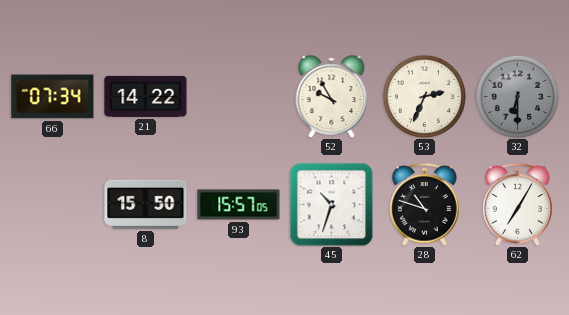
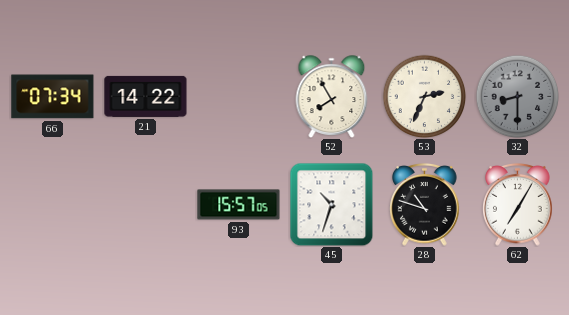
52: 9:55 -> 7:55 (332, 97)
32: 6:30 -> 8:30 (517, 96)
8: 15:50 -> none (146, 204)
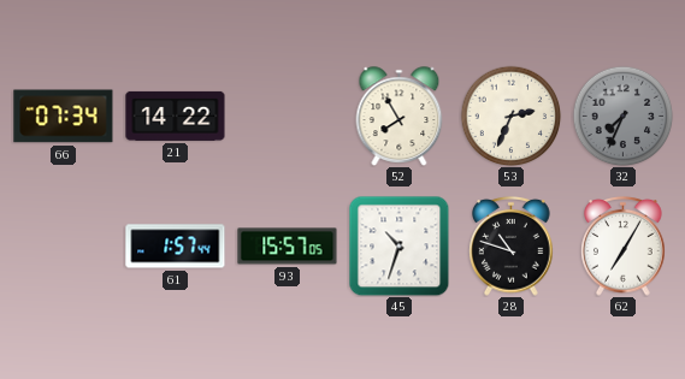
32: 8:30 -> 7:34 (622, 116)
61: none -> 1:57 (176, 247)
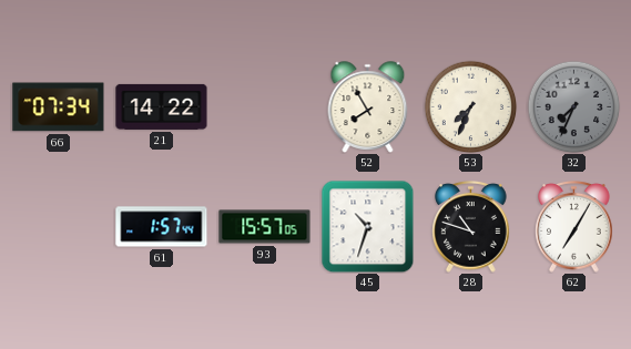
53: 2:34 -> 7:34 (470, 106)
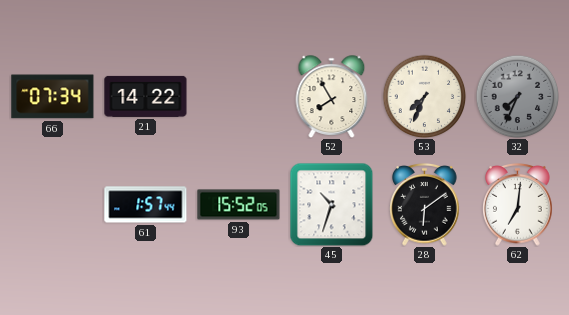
93: 15:57 -> 15:52 (239, 205)
28: 10:48 -> 6:09 (425, 205)
62: 7:05 -> 7:01 (518, 205)
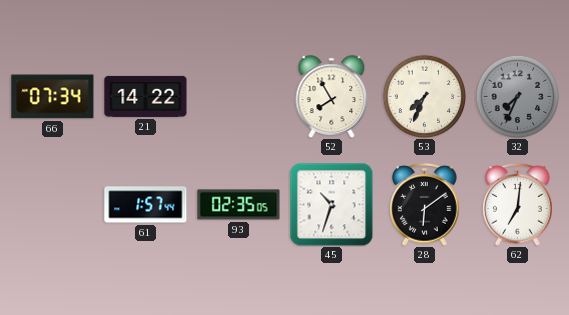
93: 15:52 -> 02:35 (239, 205)
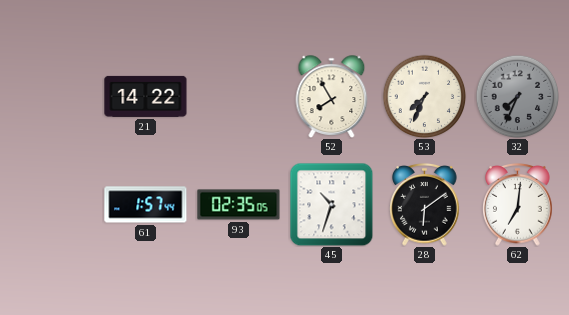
66: 07:34 -> none (53, 97)
